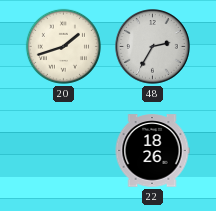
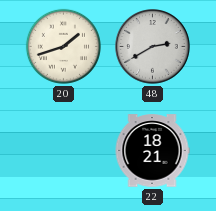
48: 2:35 -> 2:40 (153, 47)
22: 18:26 -> 18:21 (152, 151)
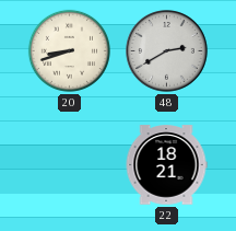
20: 1:42 -> 8:42 (69, 50)
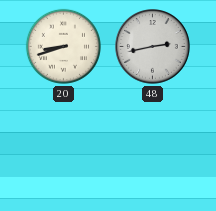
48: 2:40 -> 2:43 (153, 47)
22: 18:21 -> none (166, 165)
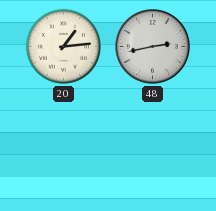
20: 8:42 -> 1:14 (63, 46)
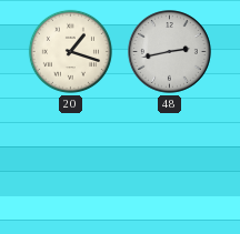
20: 1:14 -> 1:18 (70, 51)
